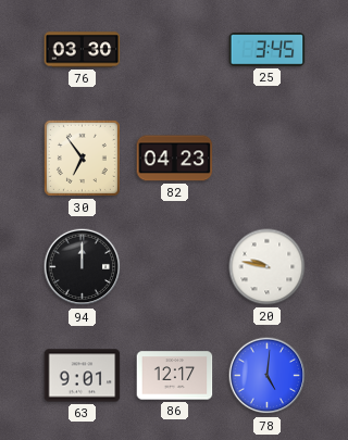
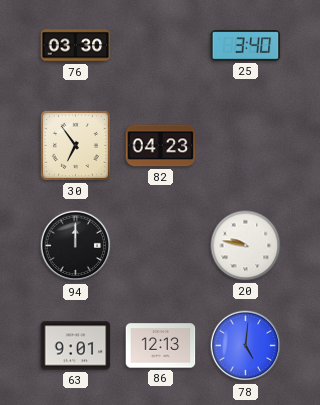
25: 3:45 -> 3:40 (246, 46)
86: 12:17 -> 12:13 (161, 346)
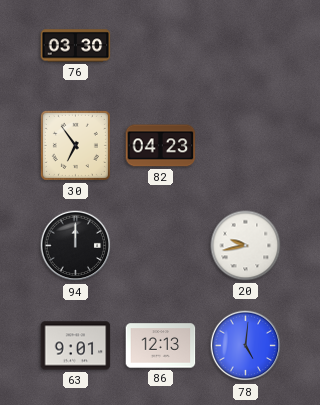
25: 3:40 -> none (246, 46)
20: 9:47 -> 9:43 (246, 246)
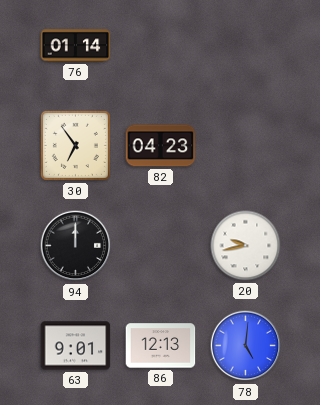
76: 03:30 -> 01:14 (76, 46)
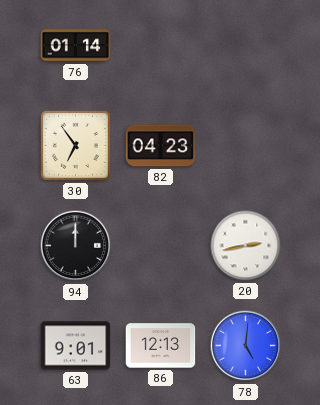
20: 9:43 -> 2:43 (246, 246)
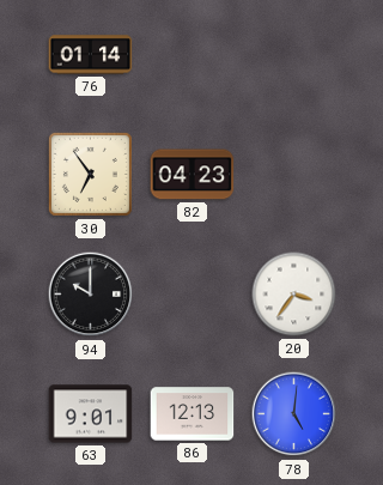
94: 12:00 -> 10:00 (91, 295)
20: 2:43 -> 3:36 (294, 295)
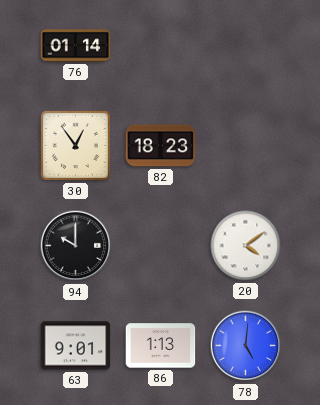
30: 6:54 -> 12:54 (75, 145)
82: 04:23 -> 18:23 (161, 146)
20: 3:36 -> 4:09 (246, 246)
86: 12:13 -> 1:13 (161, 346)
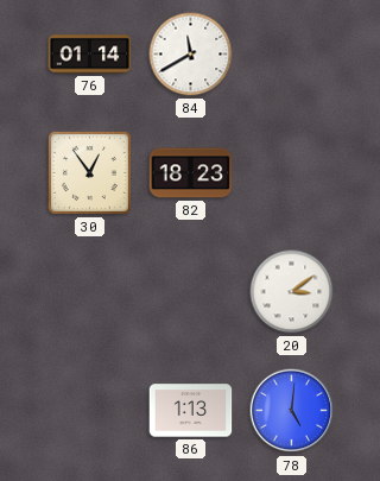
84: none -> 11:40 (191, 55)
94: 10:00 -> none (76, 246)
20: 4:09 -> 3:09 (292, 292)
63: 9:01 -> none (76, 346)
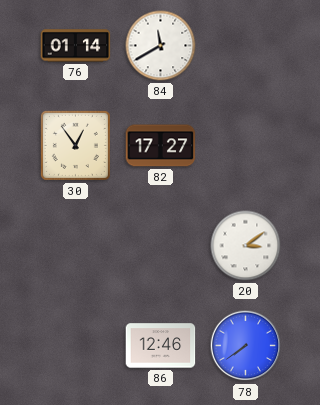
82: 18:23 -> 17:27 (161, 146)
86: 1:13 -> 12:46 (161, 346)
78: 5:01 -> 7:39 (246, 346)
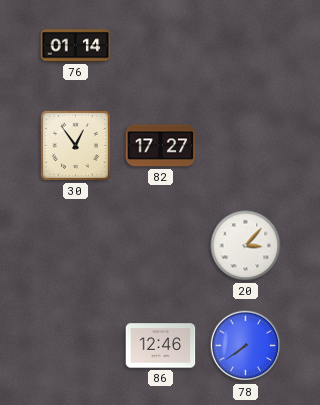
84: 11:40 -> none (161, 46)
20: 3:09 -> 3:07 (246, 246)
